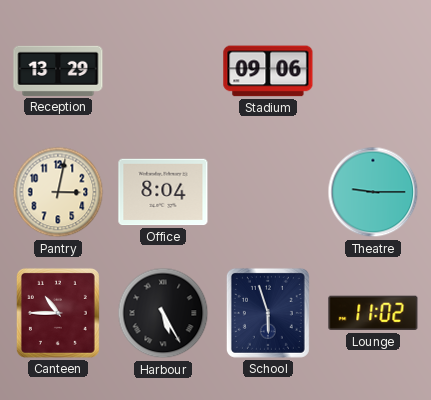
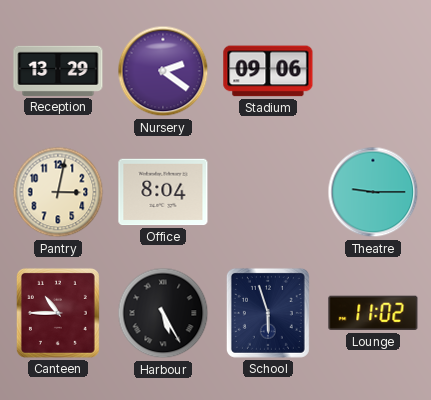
Nursery: none -> 2:21 (163, 71)
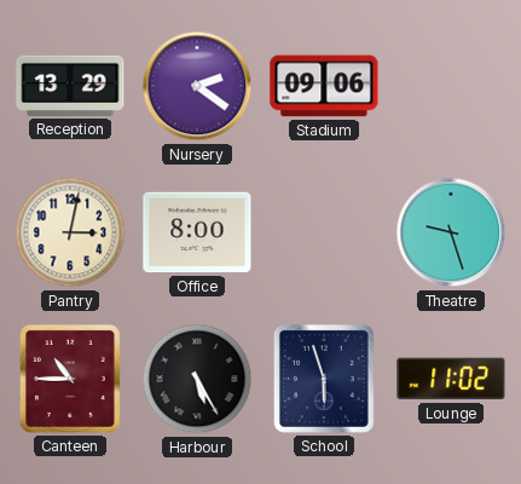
Office: 8:04 -> 8:00 (197, 232)
Theatre: 9:15 -> 9:27 (451, 232)
